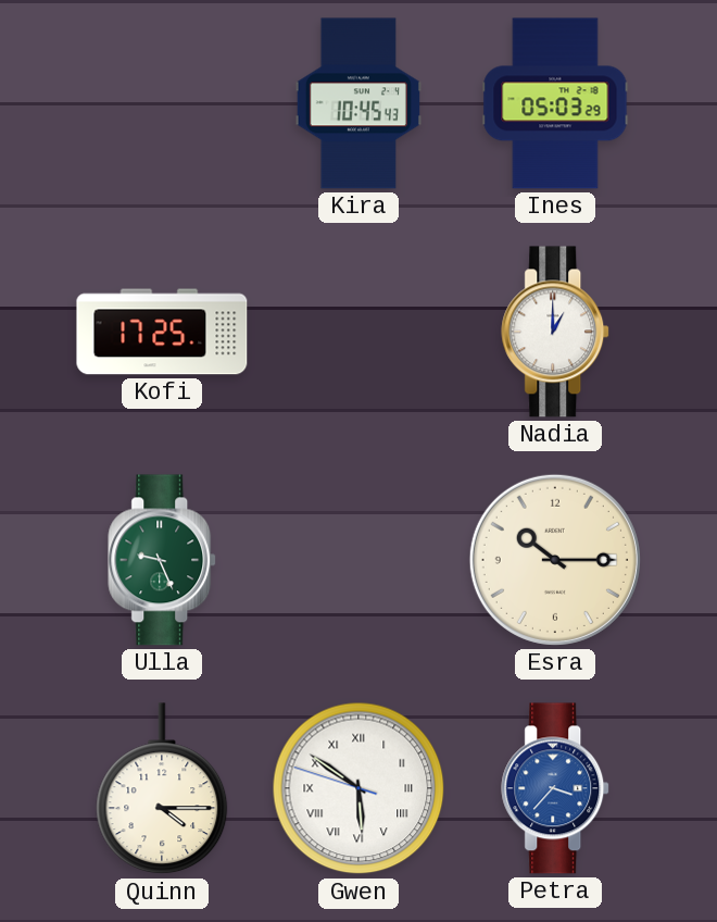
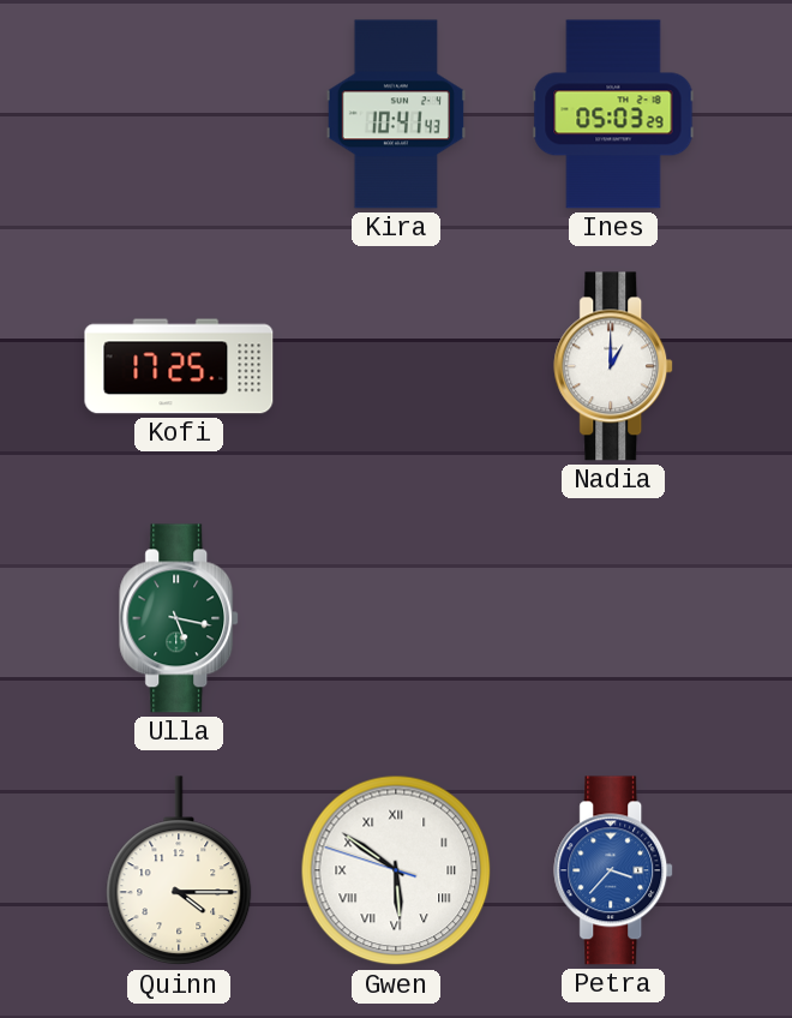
Kira: 10:45 -> 10:41 (396, 114)
Ulla: 9:26 -> 5:17 (180, 618)
Esra: 10:15 -> none (555, 560)
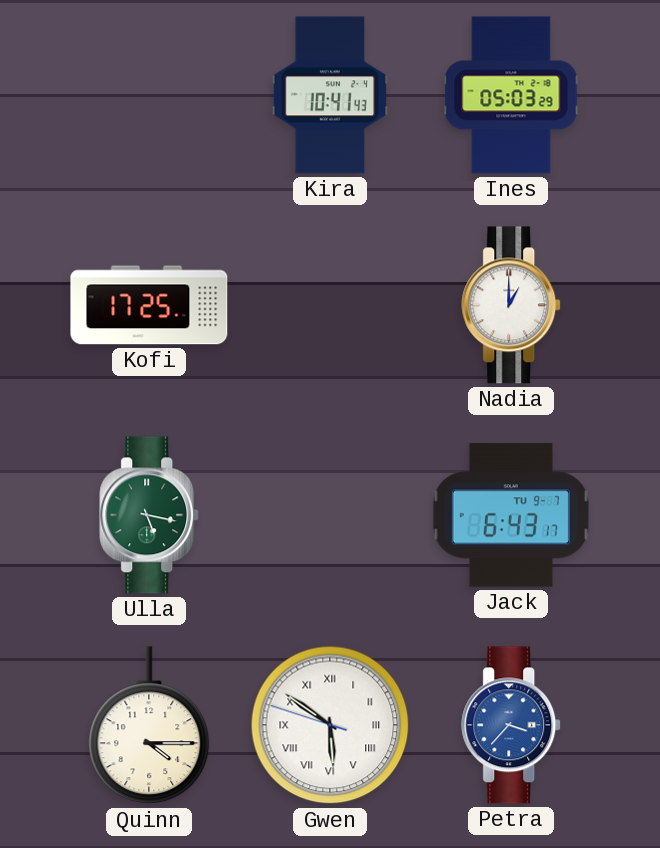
Jack: none -> 6:43 (511, 515)
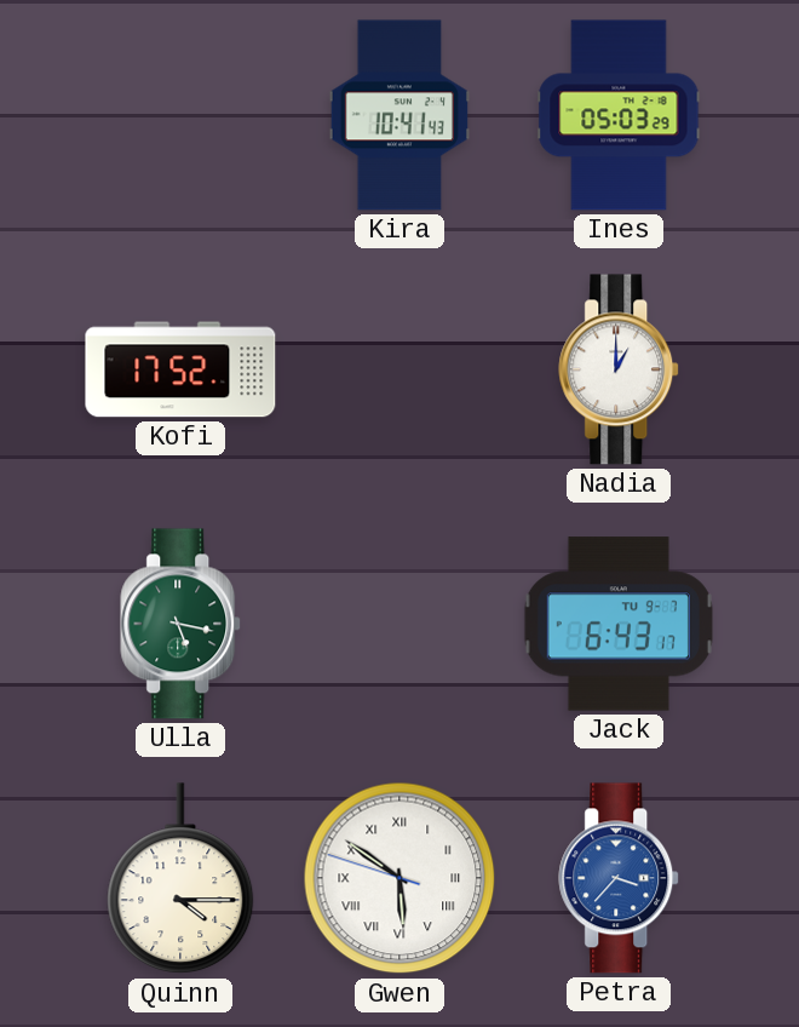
Kofi: 17:25 -> 17:52 (180, 369)
